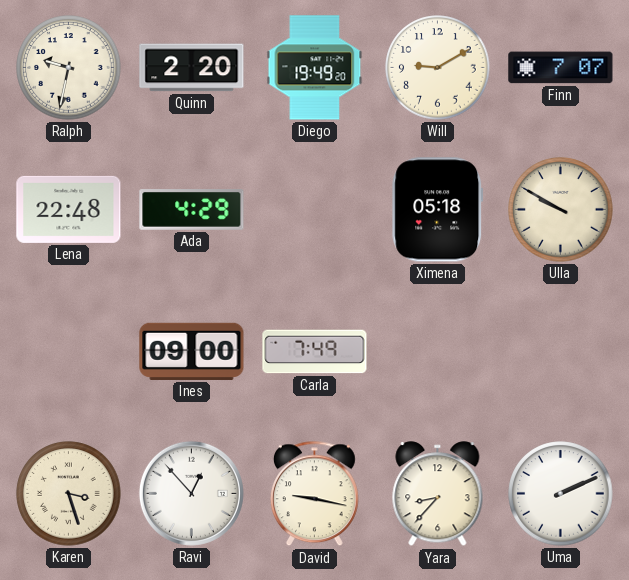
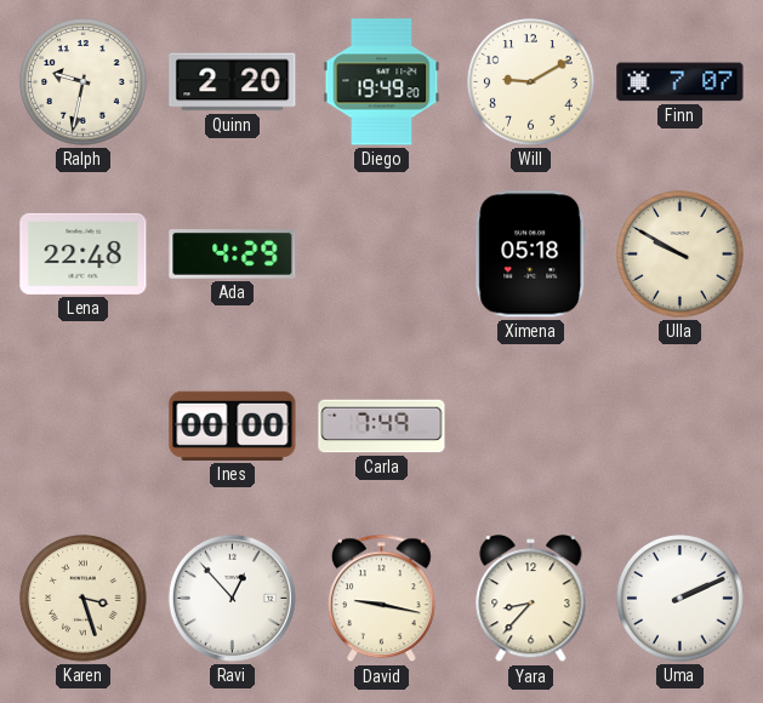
Ines: 09:00 -> 00:00 (233, 425)
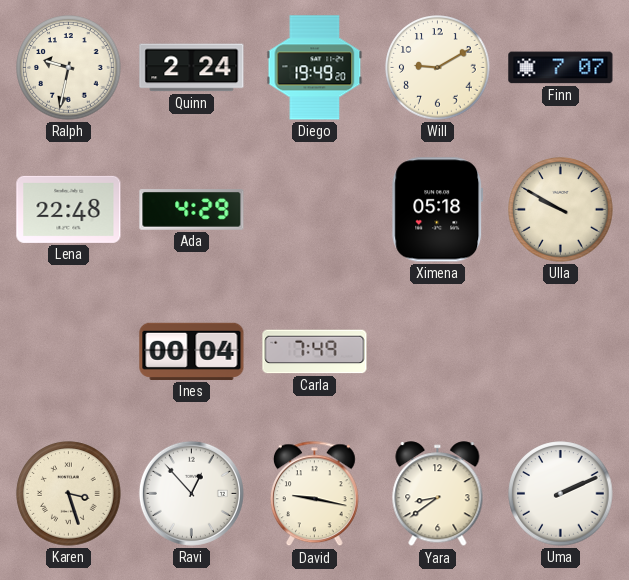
Quinn: 2:20 -> 2:24 (192, 68)
Ines: 00:00 -> 00:04 (192, 351)
Yara: 8:37 -> 8:39 (438, 494)
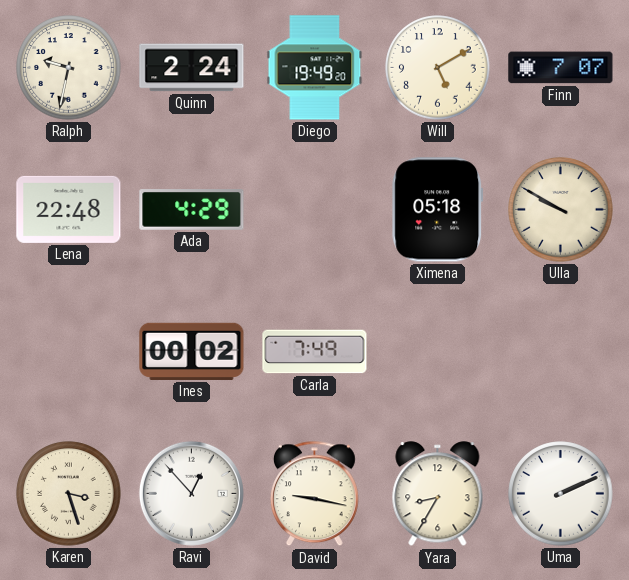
Will: 9:10 -> 5:10 (438, 68)
Ines: 00:04 -> 00:02 (192, 351)
Yara: 8:39 -> 8:35 (438, 494)
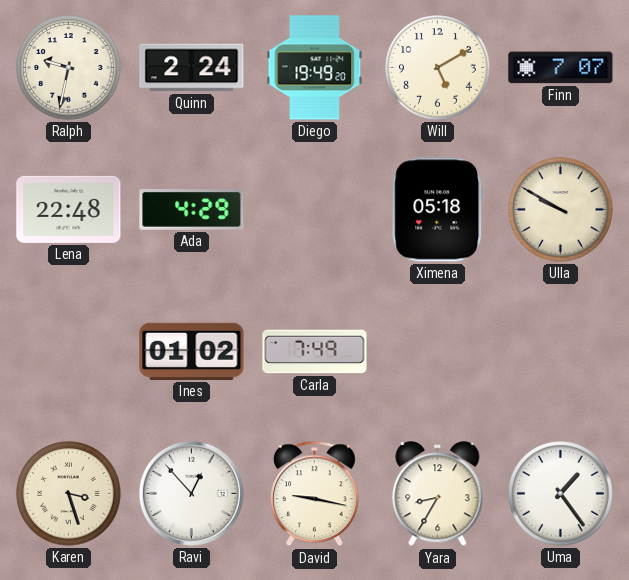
Ines: 00:02 -> 01:02 (192, 351)
Uma: 2:11 -> 1:24 (561, 494)
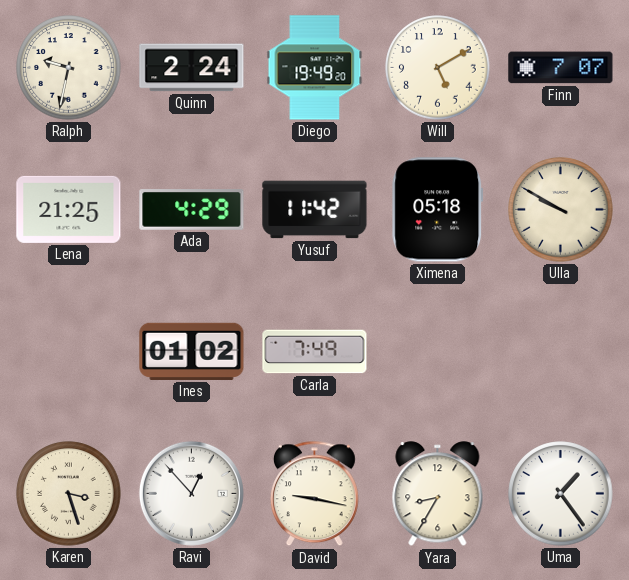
Lena: 22:48 -> 21:25 (69, 209)
Yusuf: none -> 11:42 (315, 210)
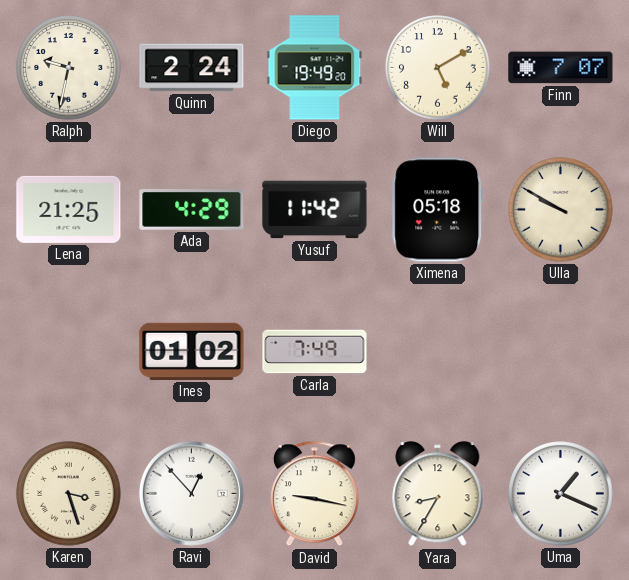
Uma: 1:24 -> 1:19 (561, 494)
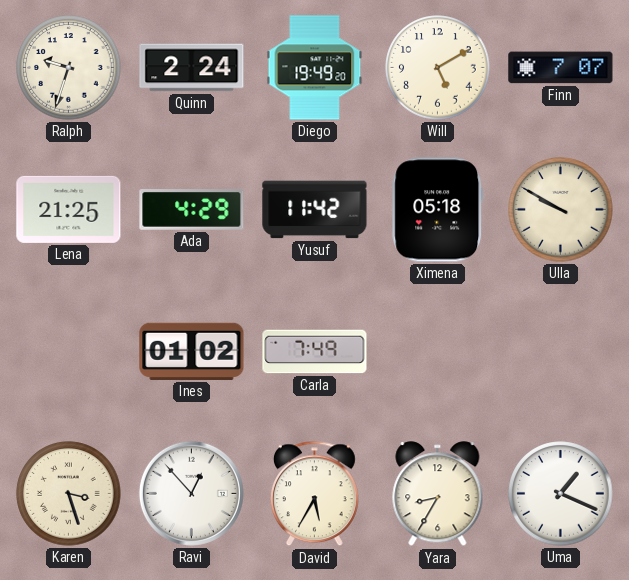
Ralph: 9:32 -> 9:33 (69, 68)
David: 9:17 -> 5:35 (314, 494)
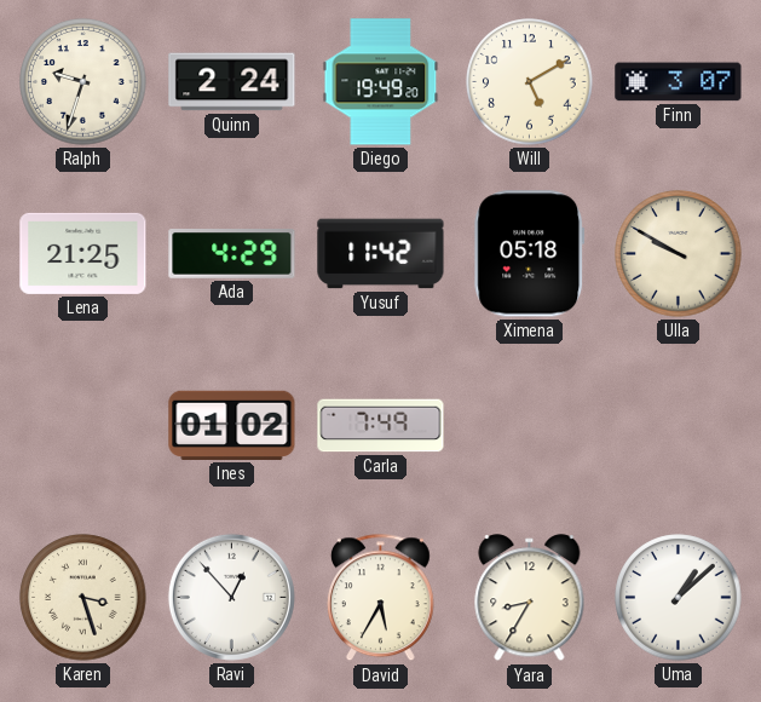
Finn: 7:07 -> 3:07 (679, 82)
Uma: 1:19 -> 1:08 (679, 598)
